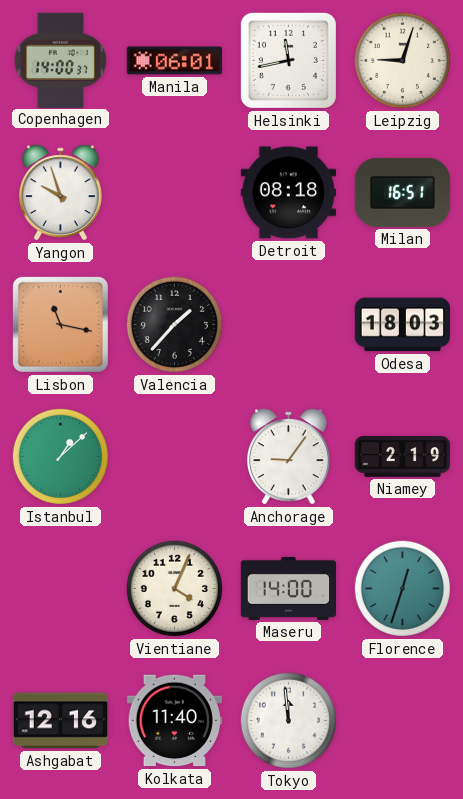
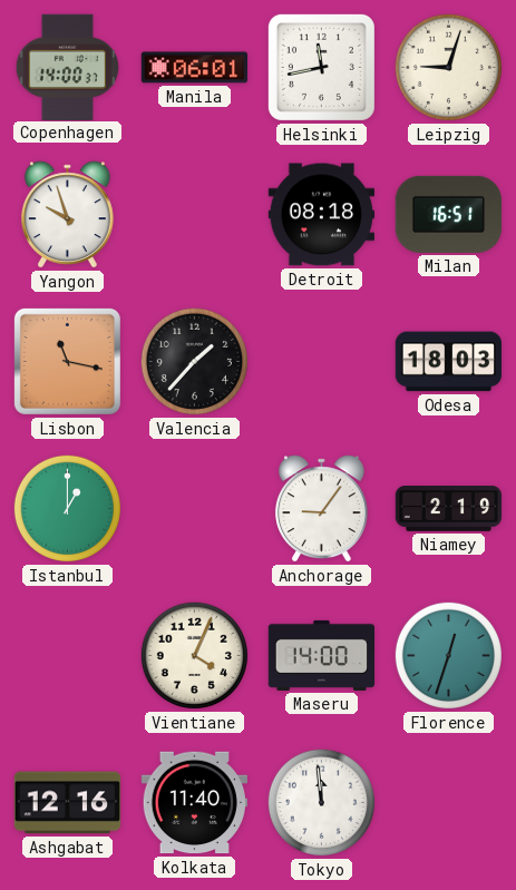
Istanbul: 1:08 -> 1:00 (67, 508)
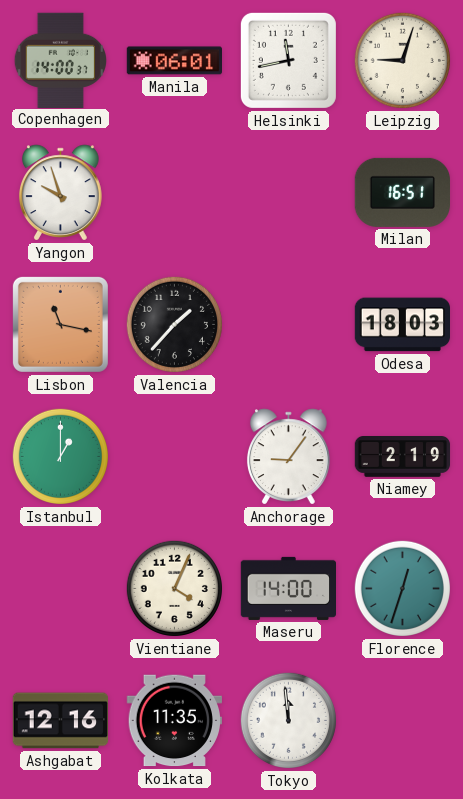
Detroit: 08:18 -> none (322, 215)
Kolkata: 11:40 -> 11:35 (174, 721)
